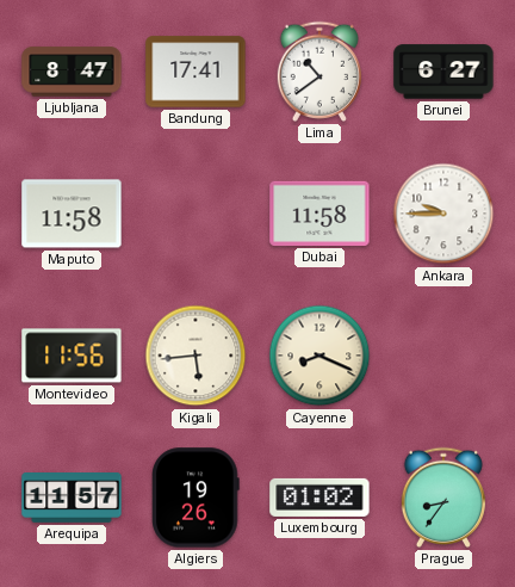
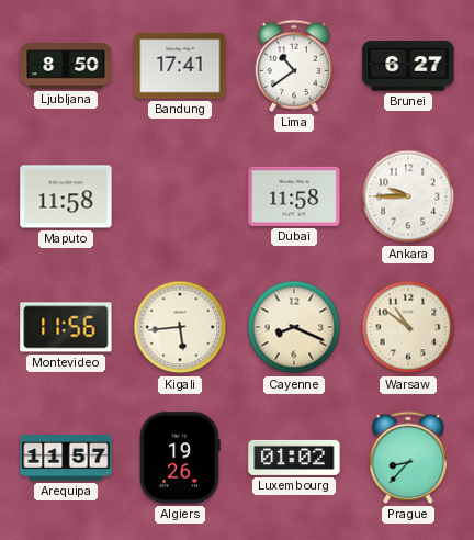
Ljubljana: 8:47 -> 8:50 (66, 66)
Warsaw: none -> 10:51 (408, 327)
Prague: 8:36 -> 8:37 (408, 458)
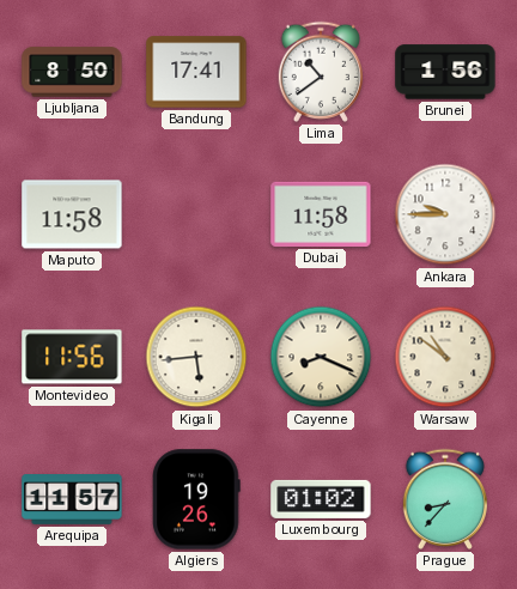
Brunei: 6:27 -> 1:56 (445, 72)
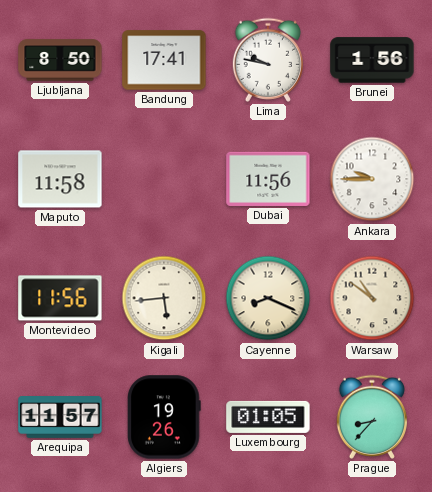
Lima: 10:39 -> 9:47 (268, 60)
Dubai: 11:58 -> 11:56 (268, 179)
Luxembourg: 01:02 -> 01:05 (268, 417)
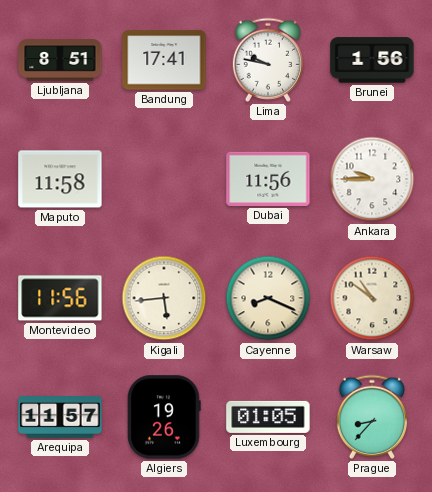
Ljubljana: 8:50 -> 8:51 (60, 60)
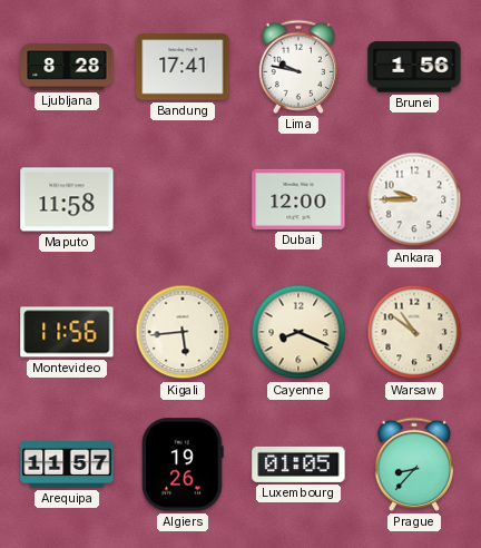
Ljubljana: 8:51 -> 8:28 (67, 67)
Dubai: 11:56 -> 12:00 (298, 199)
